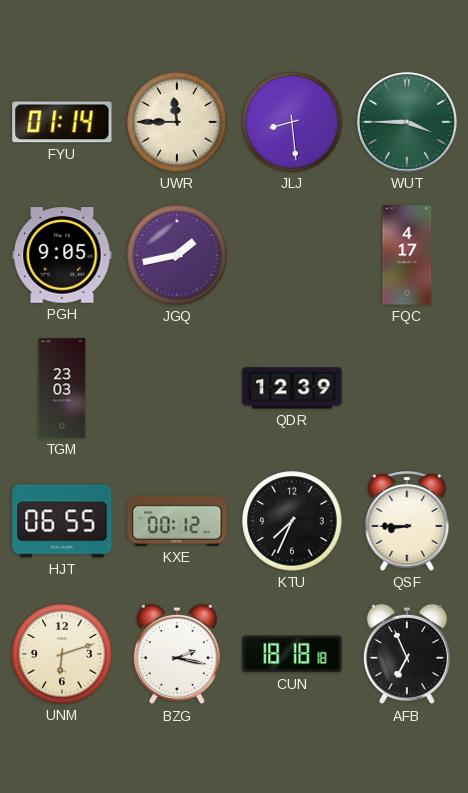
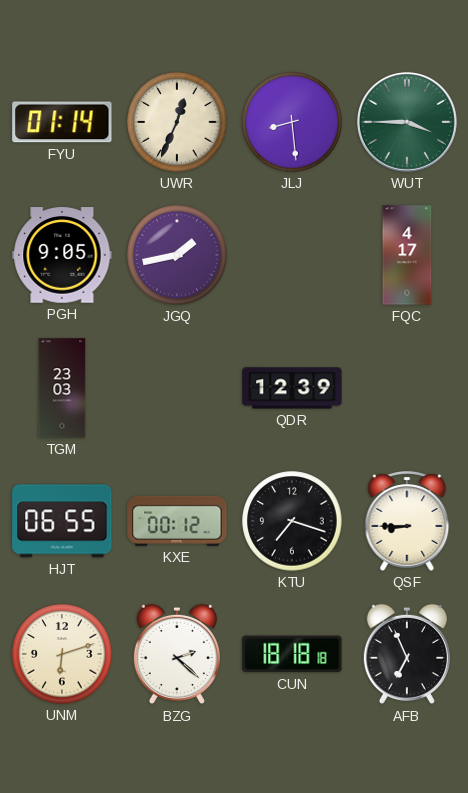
UWR: 11:45 -> 12:34 (177, 122)
KTU: 7:34 -> 7:18 (292, 521)
BZG: 2:17 -> 2:22 (177, 654)
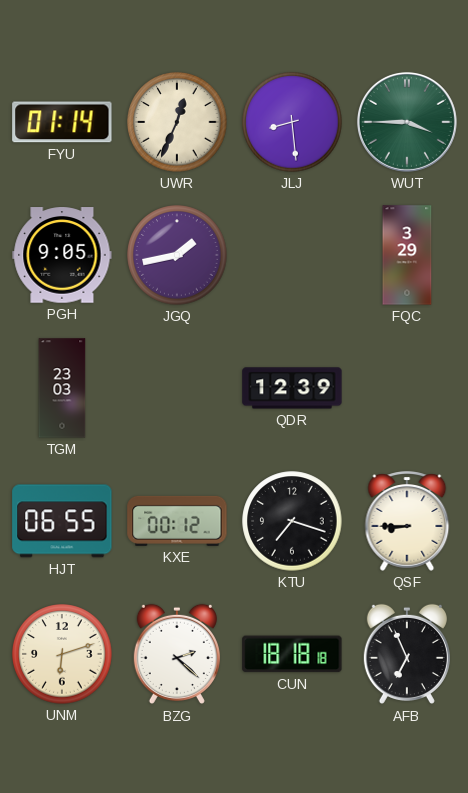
FQC: 4:17 -> 3:29 (407, 255)
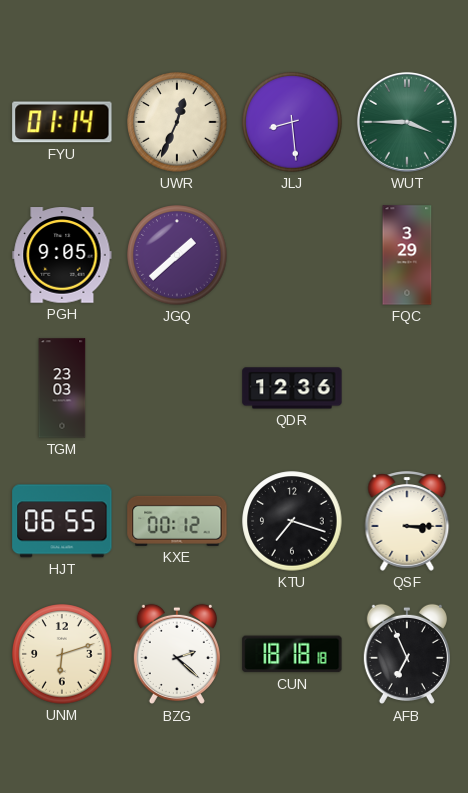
JGQ: 1:43 -> 1:38 (177, 255)
QDR: 12:39 -> 12:36 (292, 388)
QSF: 8:45 -> 3:15 (407, 521)
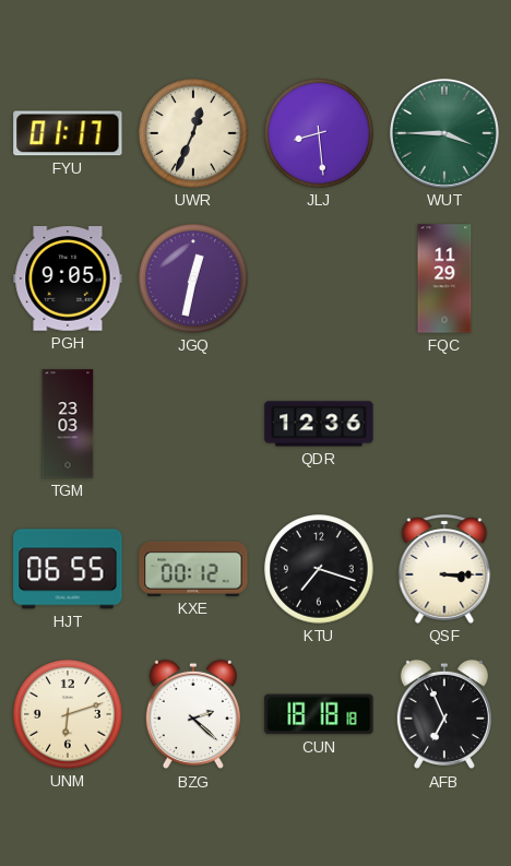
FYU: 01:14 -> 01:17 (68, 133)
JGQ: 1:38 -> 12:32 (193, 278)
FQC: 3:29 -> 11:29 (444, 278)
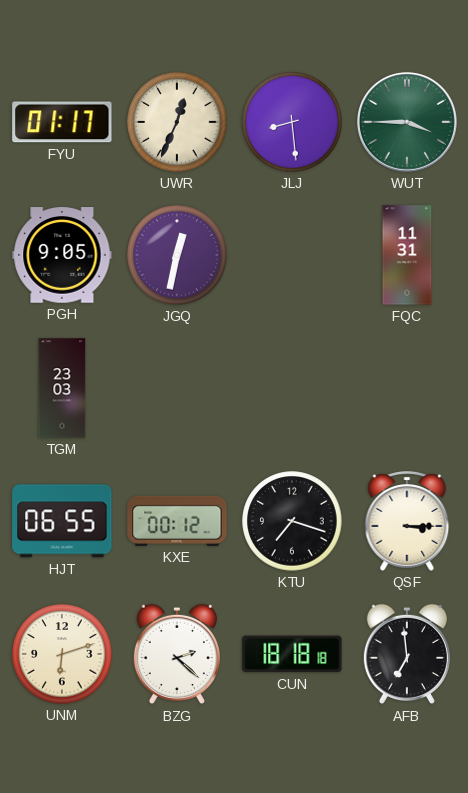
FQC: 11:29 -> 11:31 (407, 255)
QDR: 12:36 -> none (319, 424)
AFB: 6:56 -> 6:59 (407, 654)
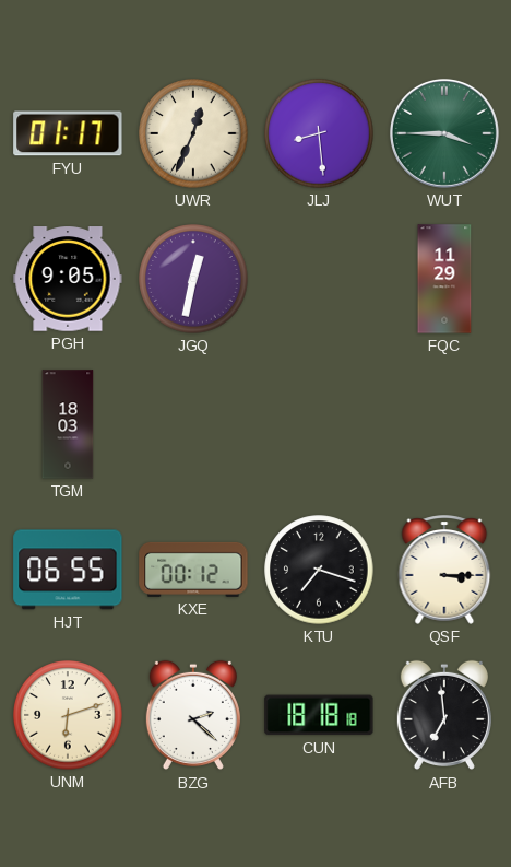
FQC: 11:31 -> 11:29 (444, 279)
TGM: 23:03 -> 18:03 (68, 424)
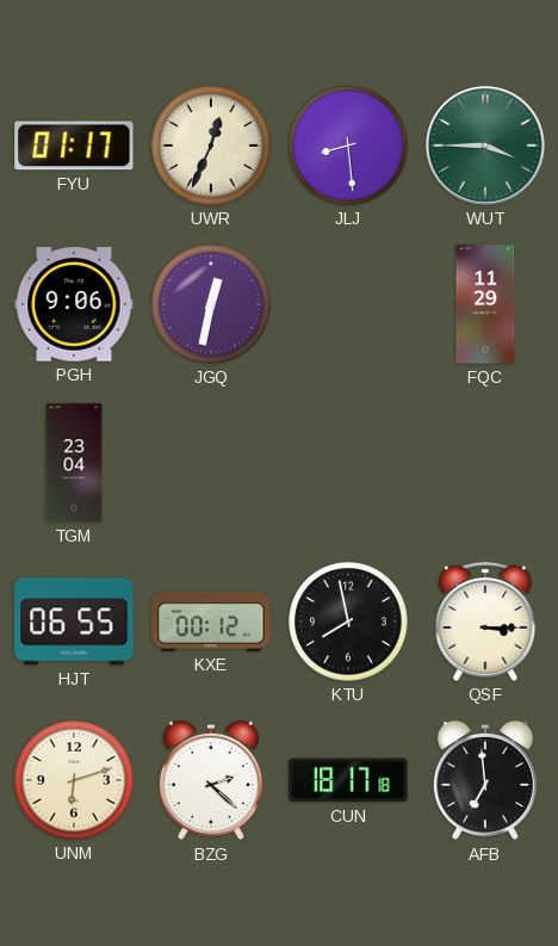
PGH: 9:05 -> 9:06 (74, 304)
TGM: 18:03 -> 23:04 (74, 463)
KTU: 7:18 -> 7:58 (348, 622)
CUN: 18:18 -> 18:17 (348, 780)
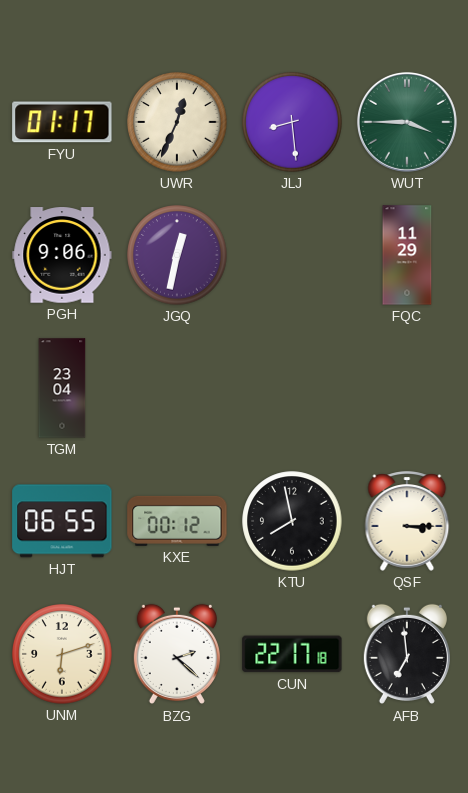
CUN: 18:17 -> 22:17 (292, 654)
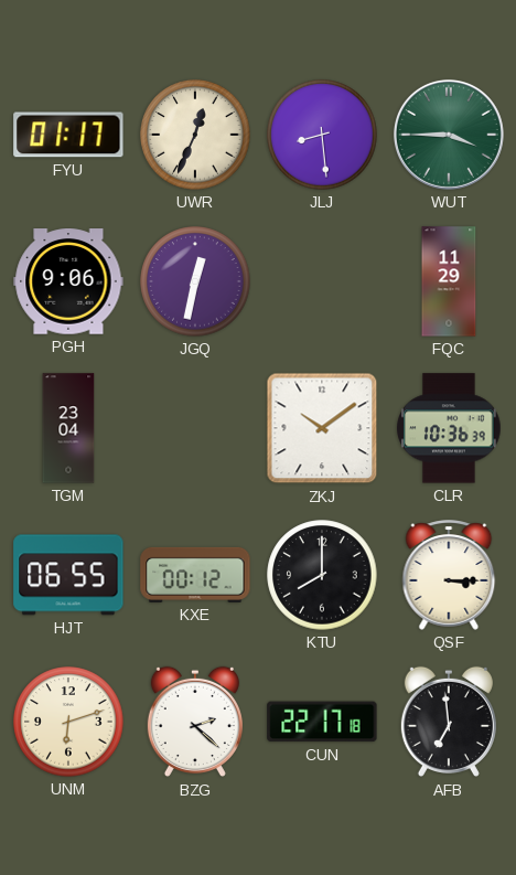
ZKJ: none -> 10:09 (322, 428)
CLR: none -> 10:36 (449, 428)
KTU: 7:58 -> 8:00 (322, 575)
